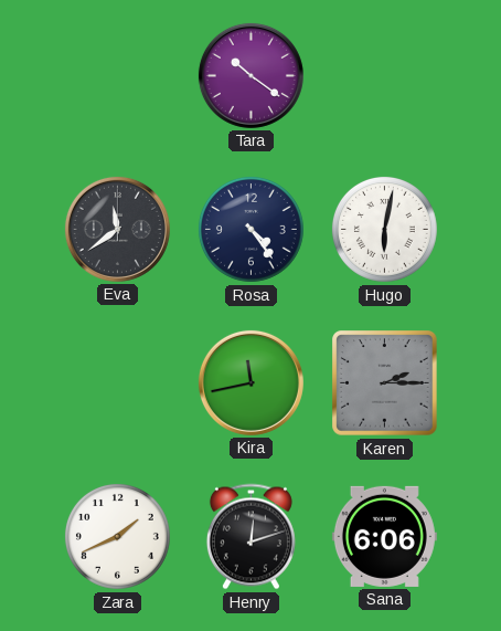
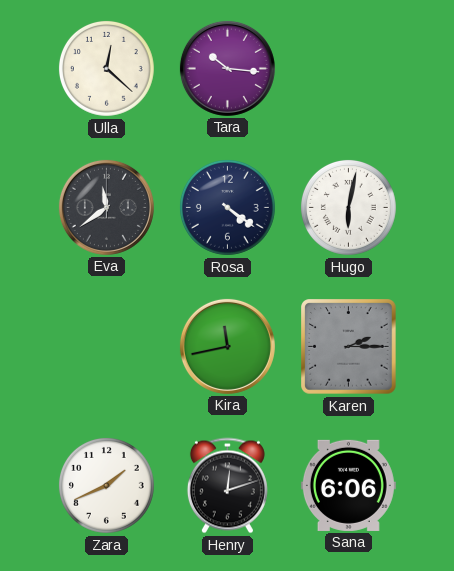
Ulla: none -> 12:22 (106, 68)
Tara: 10:21 -> 10:16 (227, 68)
Rosa: 4:24 -> 4:21 (227, 207)
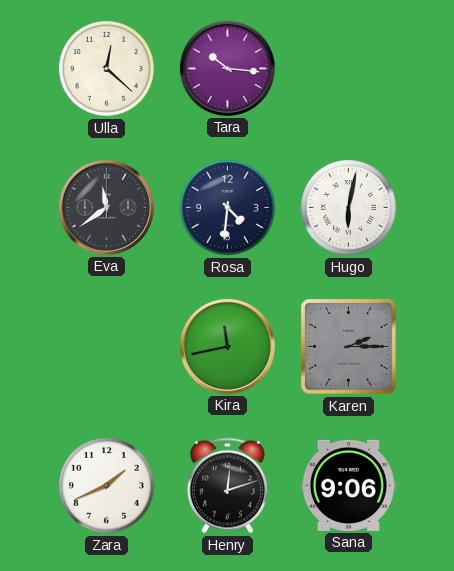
Rosa: 4:21 -> 4:31 (227, 207)
Sana: 6:06 -> 9:06 (348, 485)
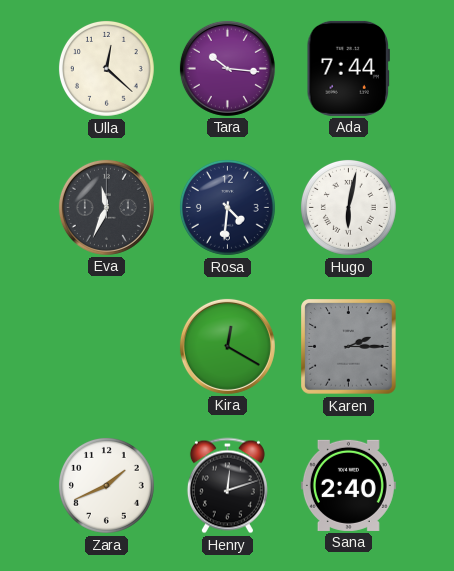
Ada: none -> 7:44 (348, 68)
Eva: 11:39 -> 11:34 (106, 207)
Kira: 11:43 -> 12:20 (227, 346)
Sana: 9:06 -> 2:40 (348, 485)
